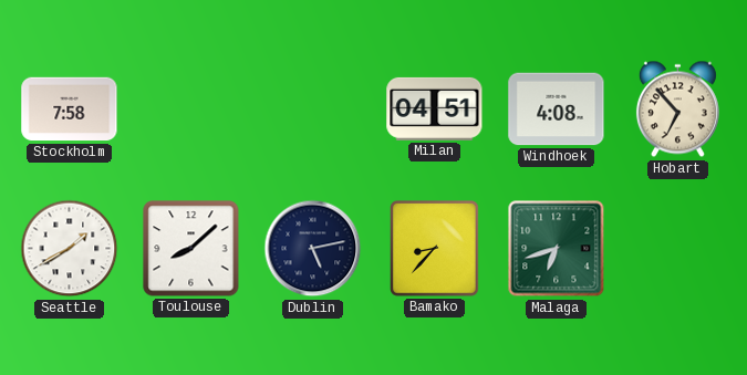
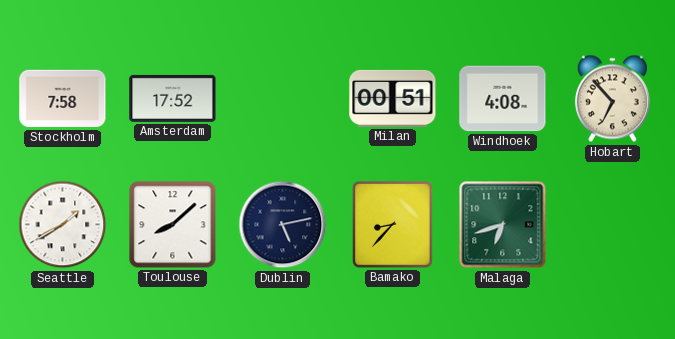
Amsterdam: none -> 17:52 (173, 98)
Milan: 04:51 -> 00:51 (393, 98)
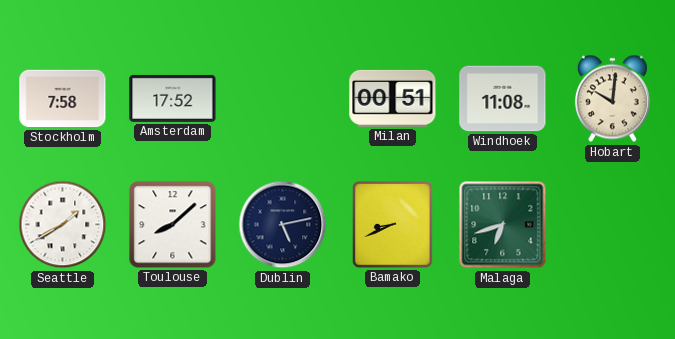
Windhoek: 4:08 -> 11:08 (503, 99)
Hobart: 6:53 -> 10:01 (612, 99)
Bamako: 8:37 -> 8:41 (393, 225)
